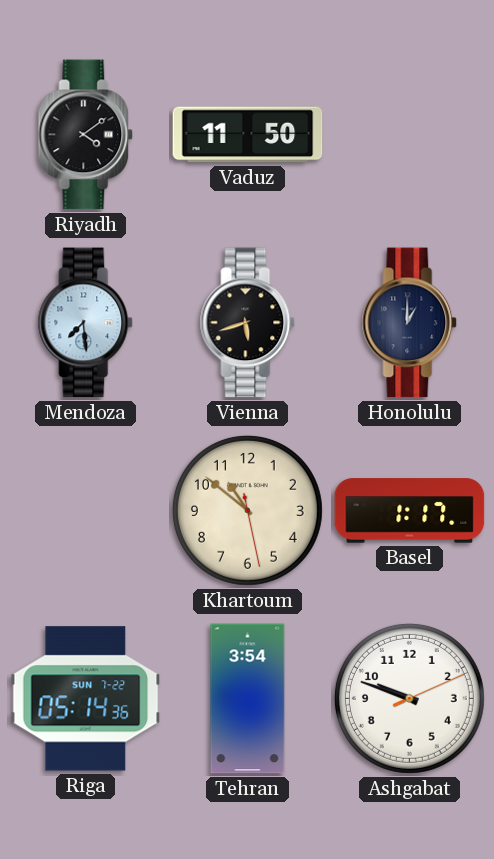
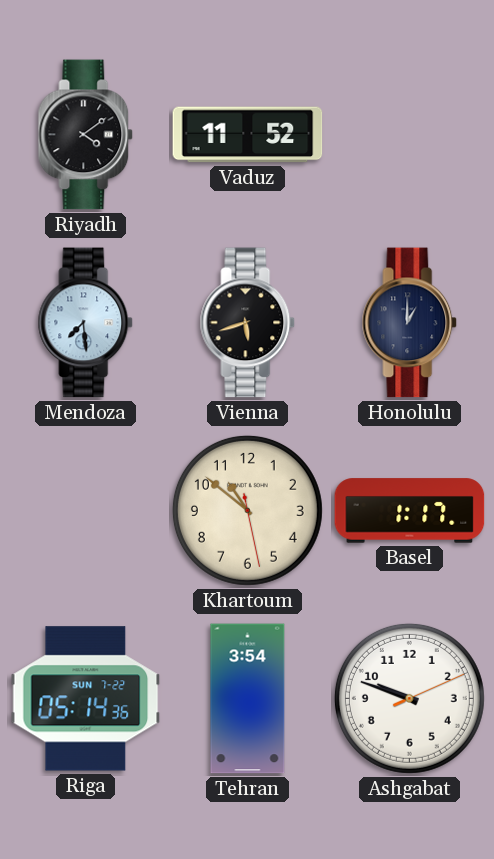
Vaduz: 11:50 -> 11:52 (248, 135)
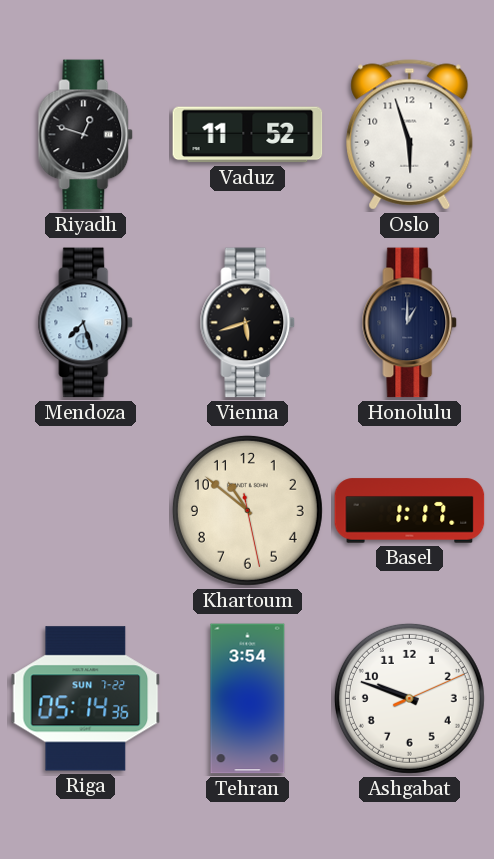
Riyadh: 4:09 -> 12:48 (86, 135)
Oslo: none -> 5:57 (410, 135)
Mendoza: 7:29 -> 7:27 (86, 323)
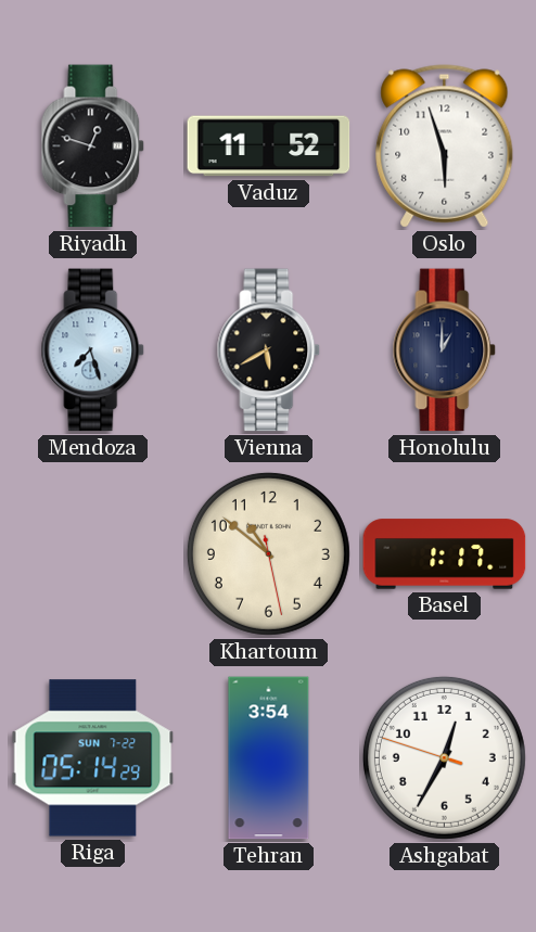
Vienna: 5:42 -> 5:40 (269, 350)
Riga: 05:14:36 -> 05:14:29 (93, 758)
Ashgabat: 9:48 -> 12:34 (444, 757)
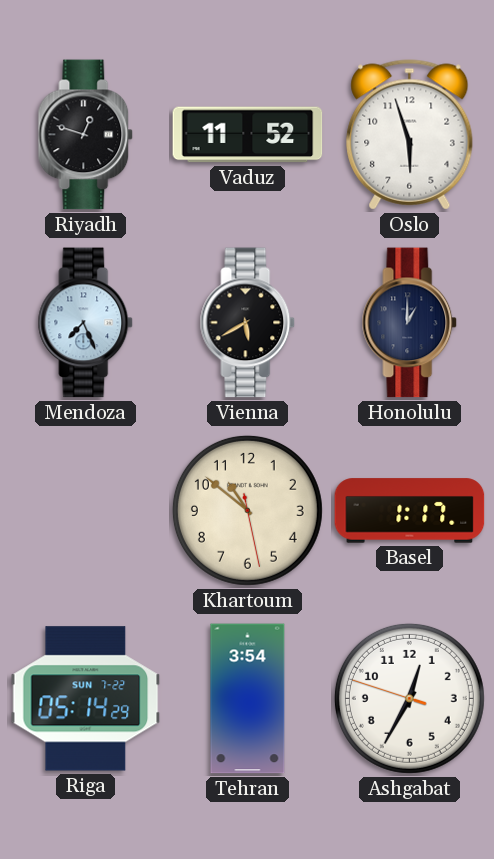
Mendoza: 7:27 -> 7:26 (86, 323)
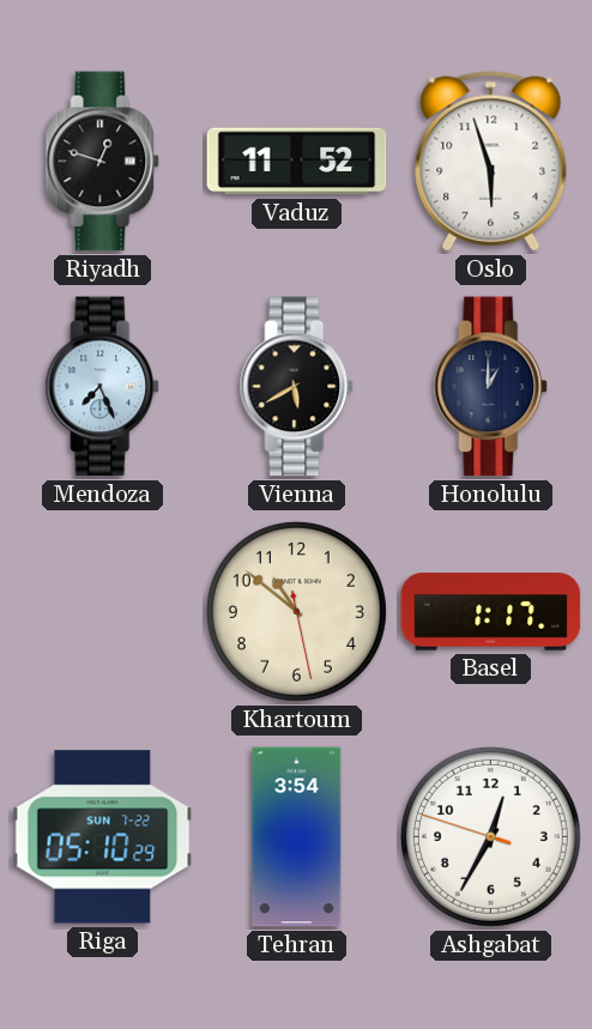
Riga: 05:14 -> 05:10 (103, 837)
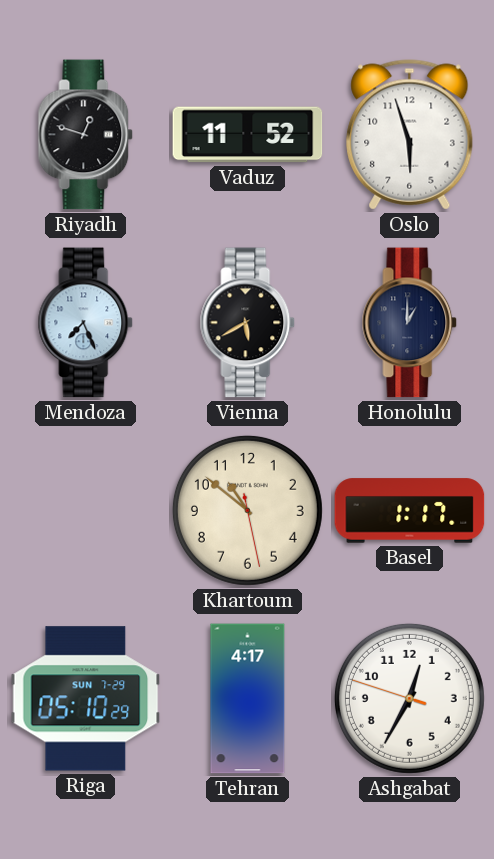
Riga date: SUN 7-22 -> SUN 7-29 (86, 699)
Tehran: 3:54 -> 4:17 (248, 699)
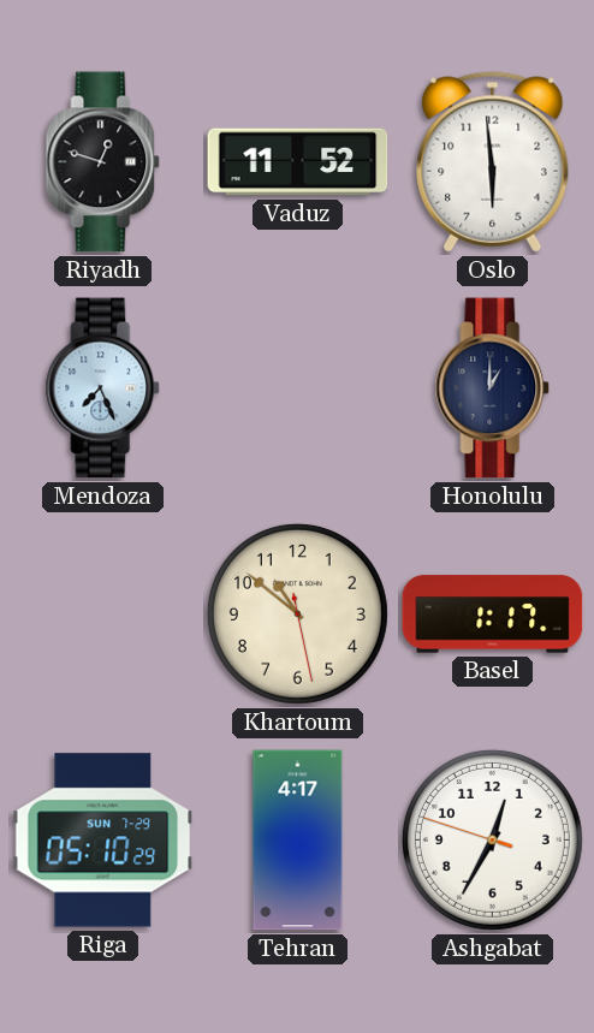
Oslo: 5:57 -> 5:59 (493, 162)
Vienna: 5:40 -> none (248, 323)
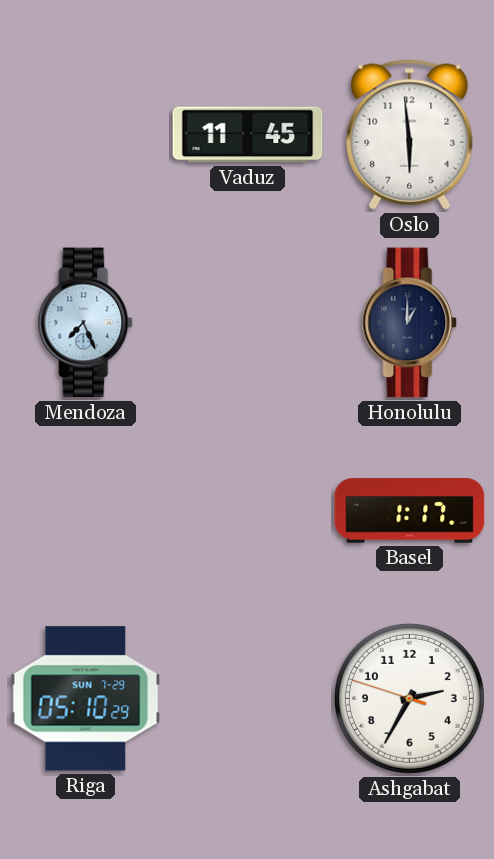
Riyadh: 12:48 -> none (103, 162)
Vaduz: 11:52 -> 11:45 (248, 135)
Khartoum: 10:51 -> none (297, 613)
Tehran: 4:17 -> none (298, 841)
Ashgabat: 12:34 -> 2:34 (409, 698)
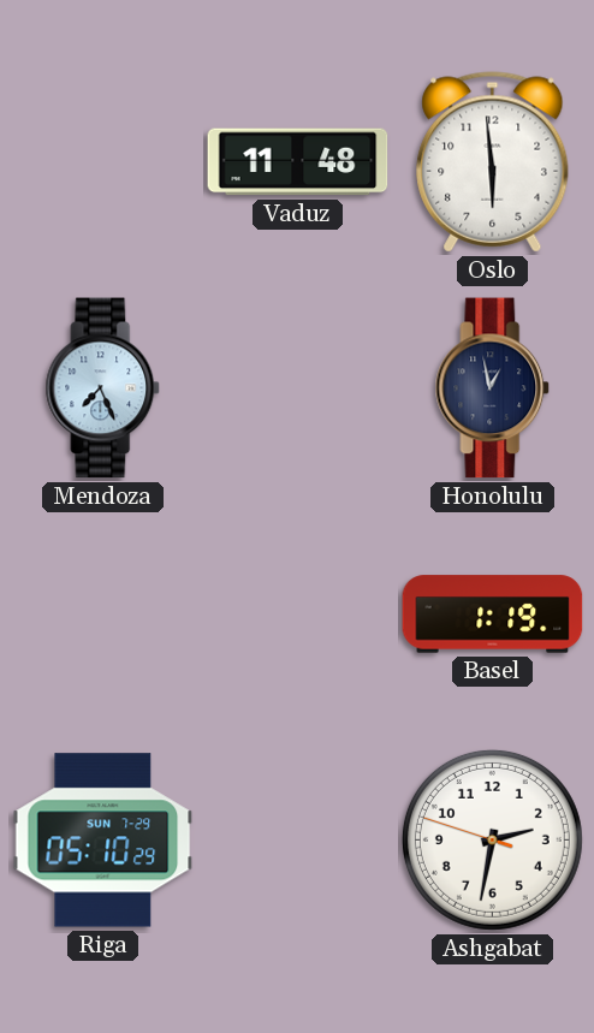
Vaduz: 11:45 -> 11:48 (298, 162)
Honolulu: 1:00 -> 12:58 (493, 388)
Basel: 1:17 -> 1:19 (493, 615)
Ashgabat: 2:34 -> 2:31 (492, 839)
